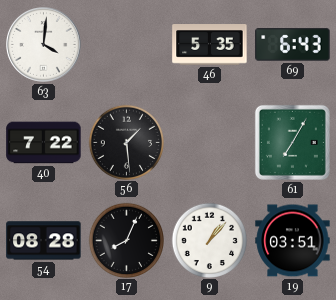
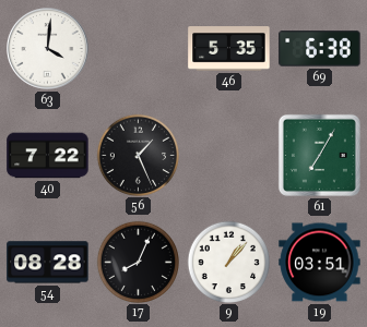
69: 6:43 -> 6:38 (320, 49)
56: 1:29 -> 1:26 (138, 155)
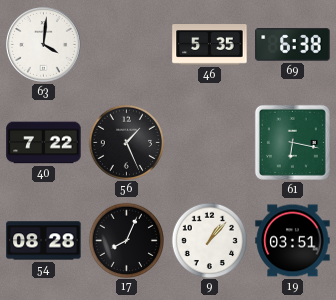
61: 7:05 -> 6:17 (292, 142)
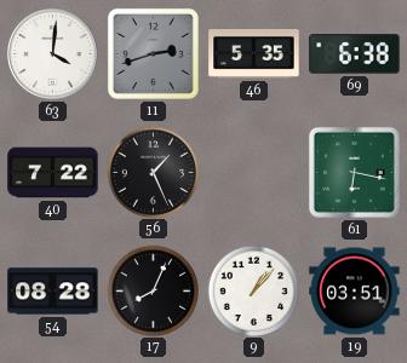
11: none -> 2:42 (153, 53)
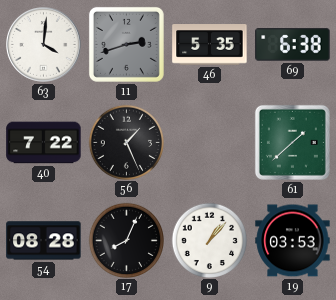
61: 6:17 -> 1:38 (292, 142)
19: 03:51 -> 03:53 (293, 241)
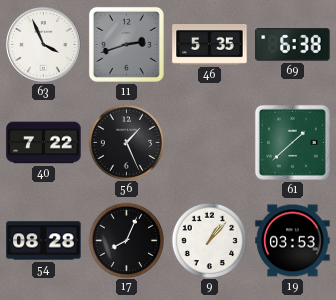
63: 4:01 -> 3:56 (44, 45)
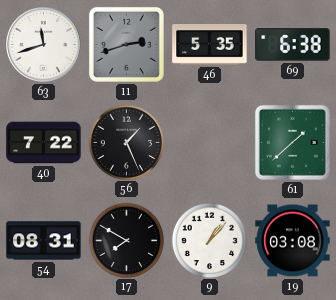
63: 3:56 -> 11:42 (44, 45)
54: 08:28 -> 08:31 (44, 241)
17: 8:04 -> 7:50 (126, 240)
19: 03:53 -> 03:08 (293, 241)
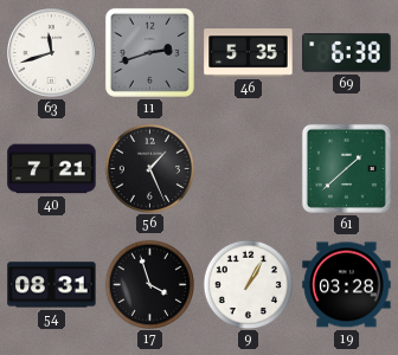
40: 7:22 -> 7:21 (52, 169)
17: 7:50 -> 3:57 (149, 284)
9: 1:07 -> 1:05 (248, 284)
19: 03:08 -> 03:28 (347, 285)
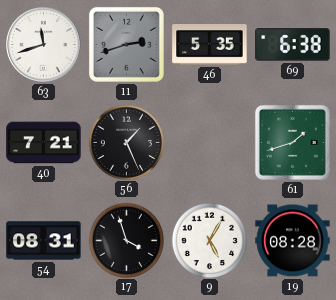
61: 1:38 -> 1:42 (292, 142)
9: 1:05 -> 5:05 (209, 240)
19: 03:28 -> 08:28 (293, 241)
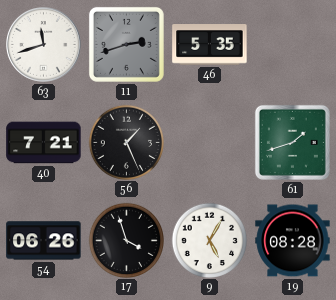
69: 6:38 -> none (293, 45)
54: 08:31 -> 06:26 (44, 241)
